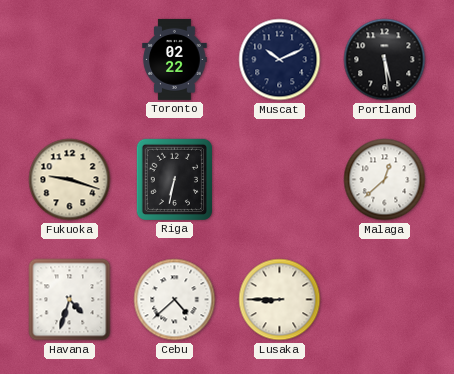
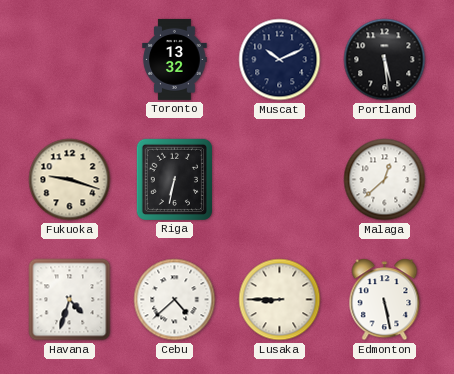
Toronto: 02:22 -> 13:32 (175, 59)
Edmonton: none -> 5:28 (385, 300)
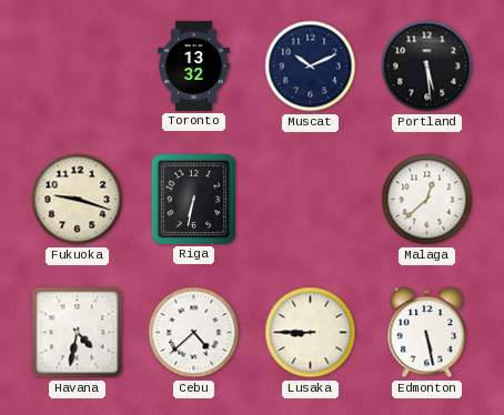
Havana: 4:33 -> 4:32 (78, 333)
